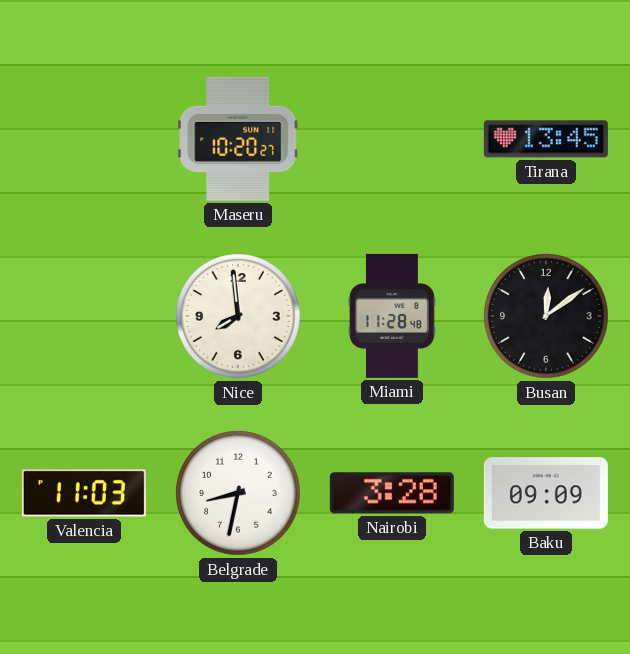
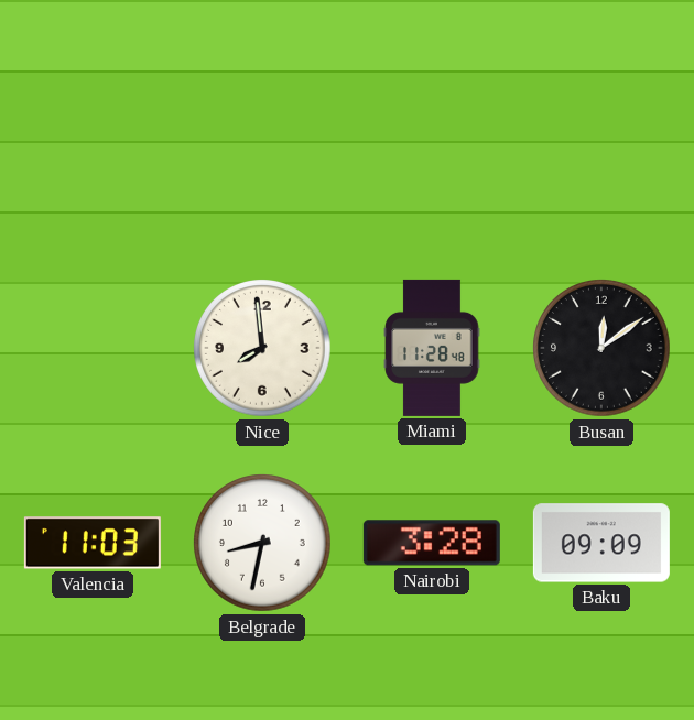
Maseru: 10:20 -> none (238, 139)
Tirana: 13:45 -> none (546, 139)
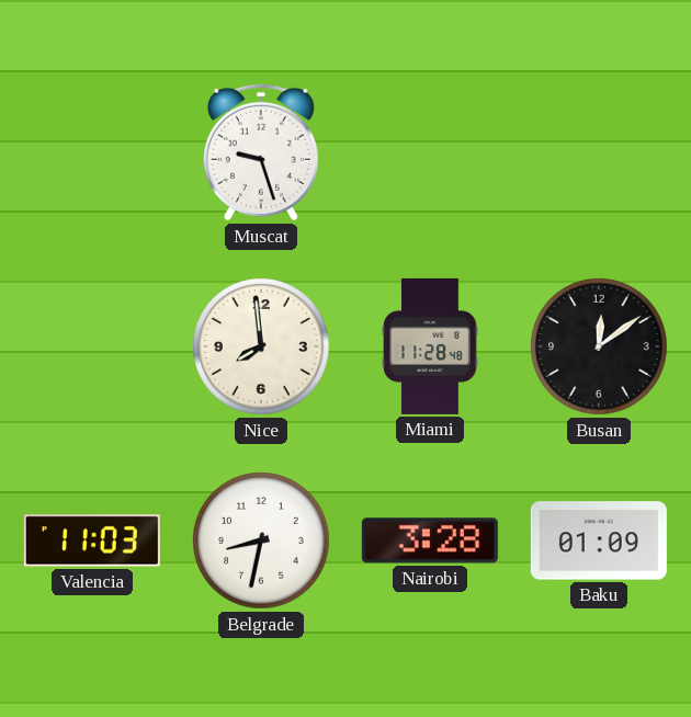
Muscat: none -> 9:27 (261, 152)
Baku: 09:09 -> 01:09 (599, 540)
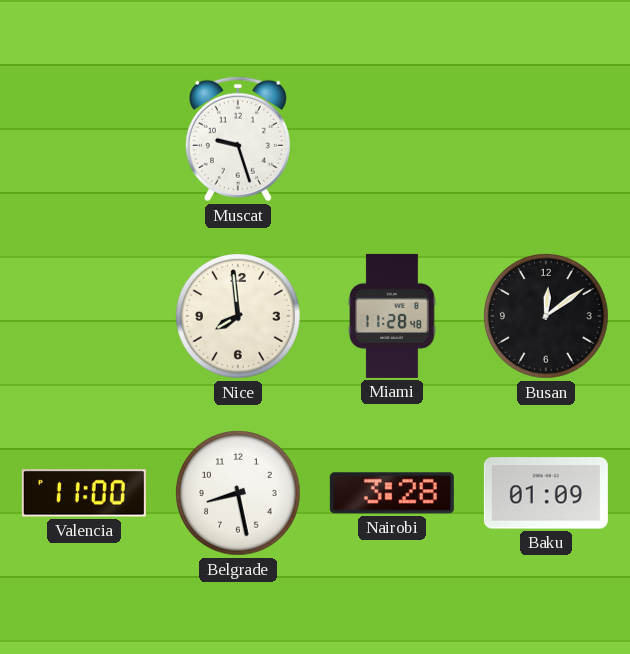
Valencia: 11:03 -> 11:00 (84, 493)
Belgrade: 8:32 -> 8:28 (238, 493)
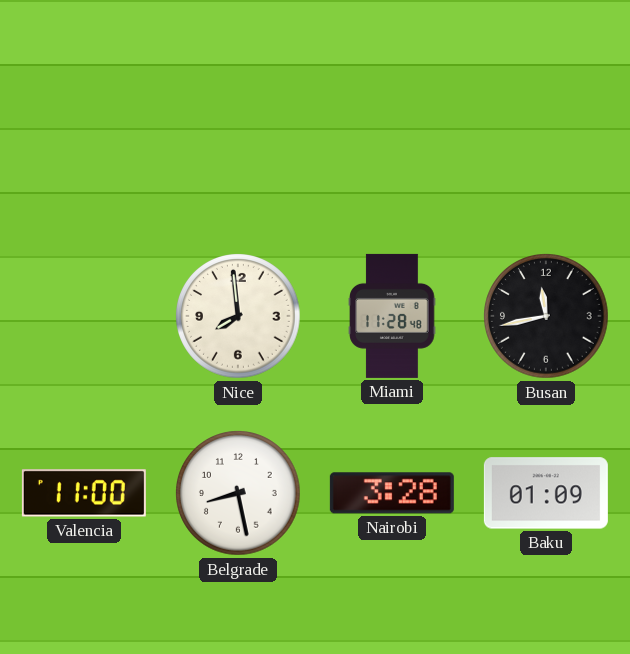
Muscat: 9:27 -> none (238, 139)
Busan: 12:09 -> 11:43 (546, 316)
